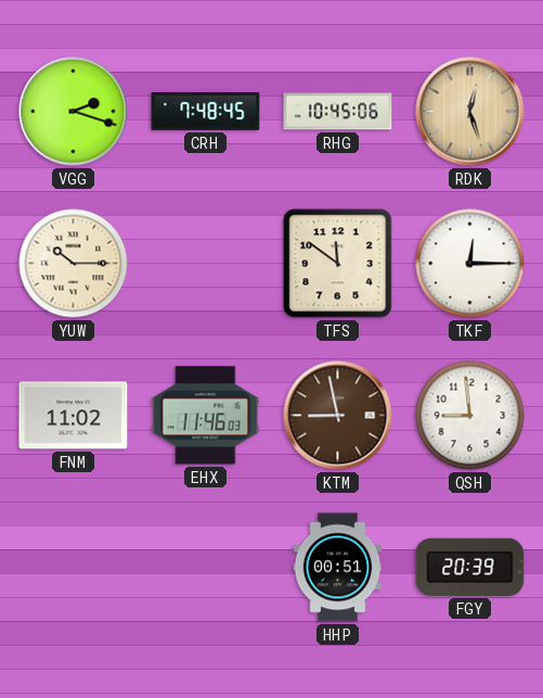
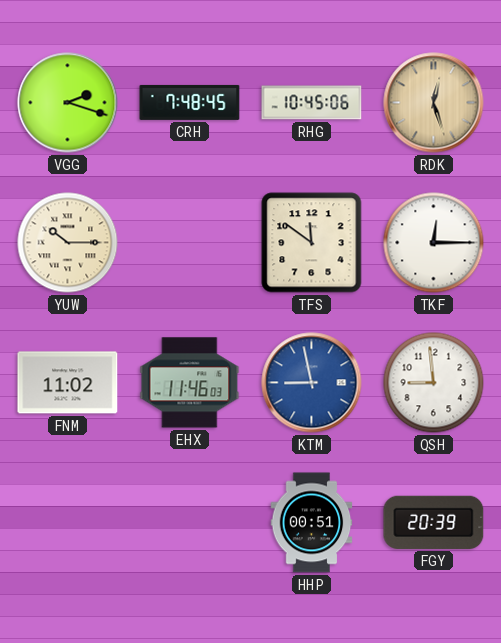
KTM dial: brown -> blue (312, 383)
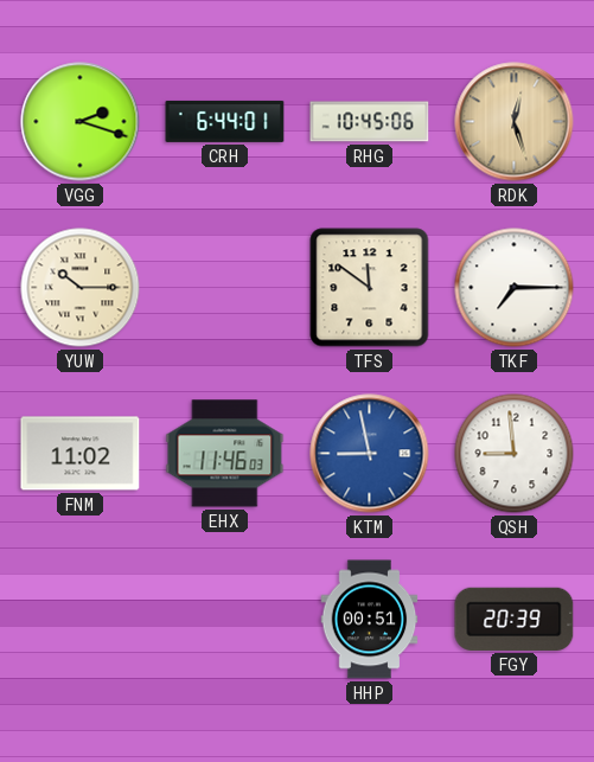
CRH: 7:48 -> 6:44 (225, 121)
TKF: 12:15 -> 7:15 (515, 288)
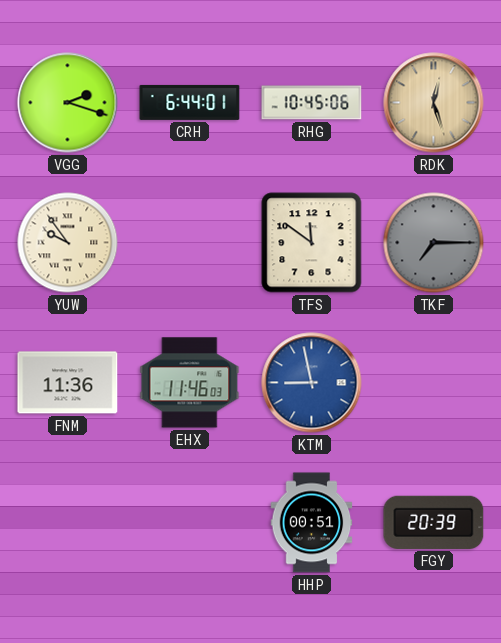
YUW: 10:15 -> 9:54 (68, 243)
TKF dial: white -> grey (434, 243)
FNM: 11:02 -> 11:36 (68, 383)
QSH: 8:59 -> none (515, 454)
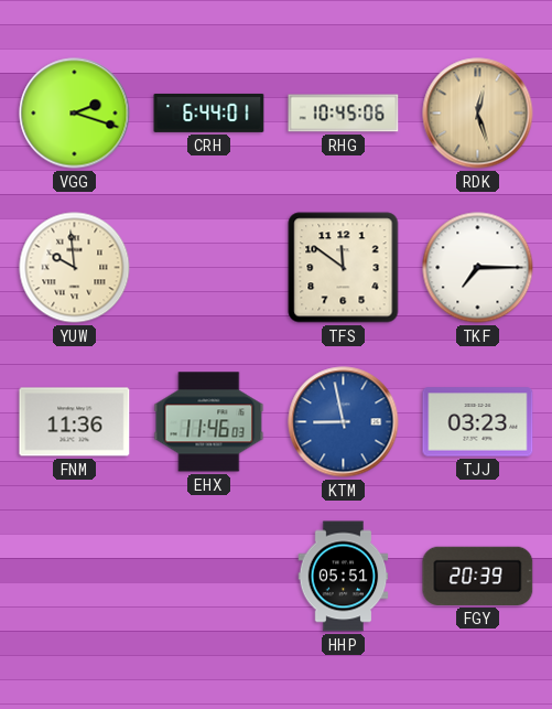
YUW: 9:54 -> 9:59 (75, 268)
TKF dial: grey -> white (478, 268)
TJJ: none -> 03:23 (478, 422)
HHP: 00:51 -> 05:51 (344, 577)
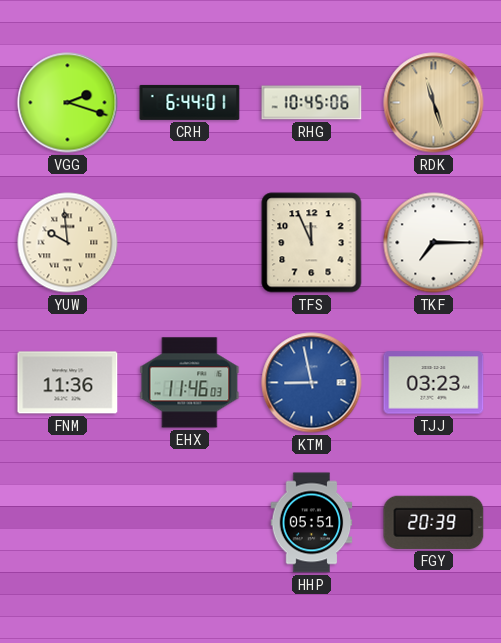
RDK: 12:27 -> 11:27 (434, 103)
TFS: 11:51 -> 11:56 (312, 243)
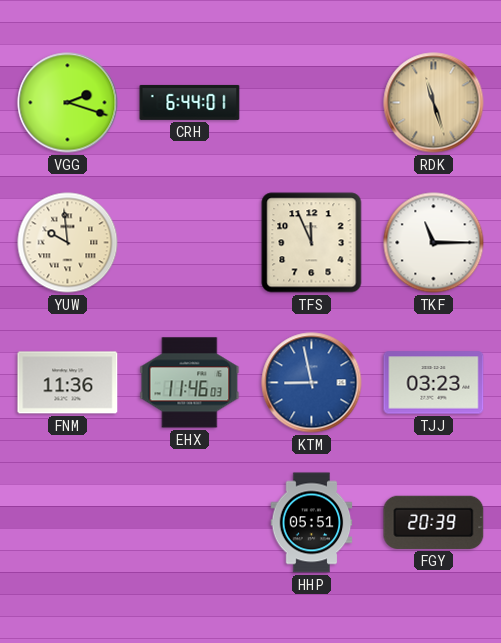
RHG: 10:45 -> none (312, 103)
TKF: 7:15 -> 11:15 (434, 243)
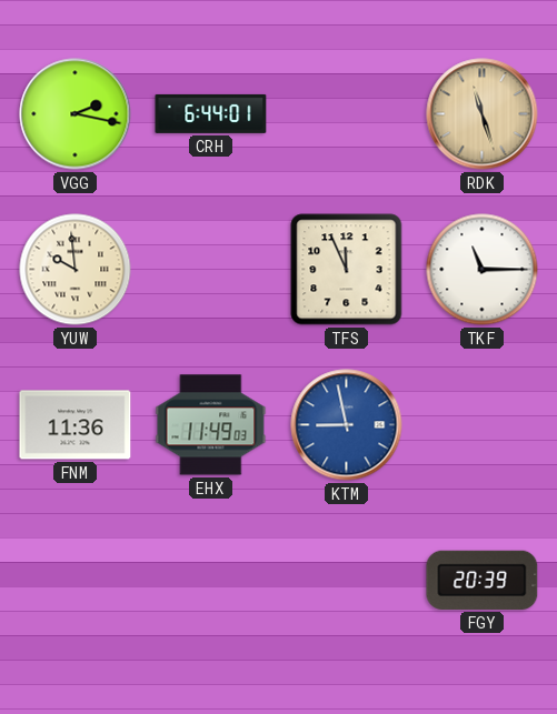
VGG: 2:18 -> 2:17 (76, 114)
EHX: 11:46 -> 11:49 (211, 425)
TJJ: 03:23 -> none (434, 383)
HHP: 05:51 -> none (312, 523)
